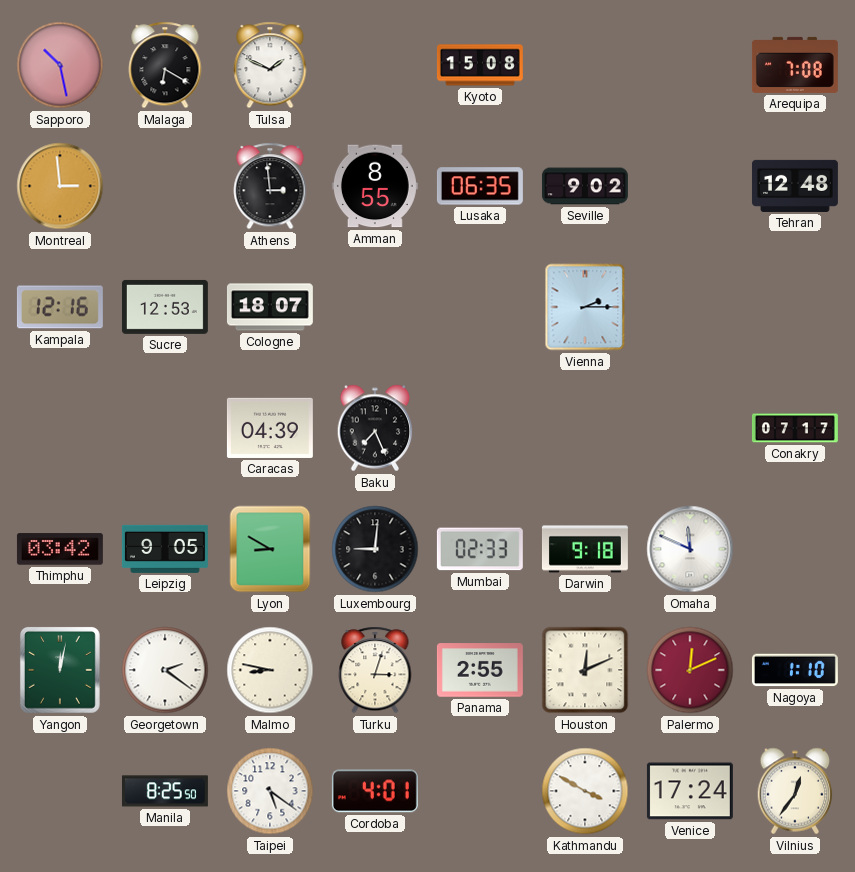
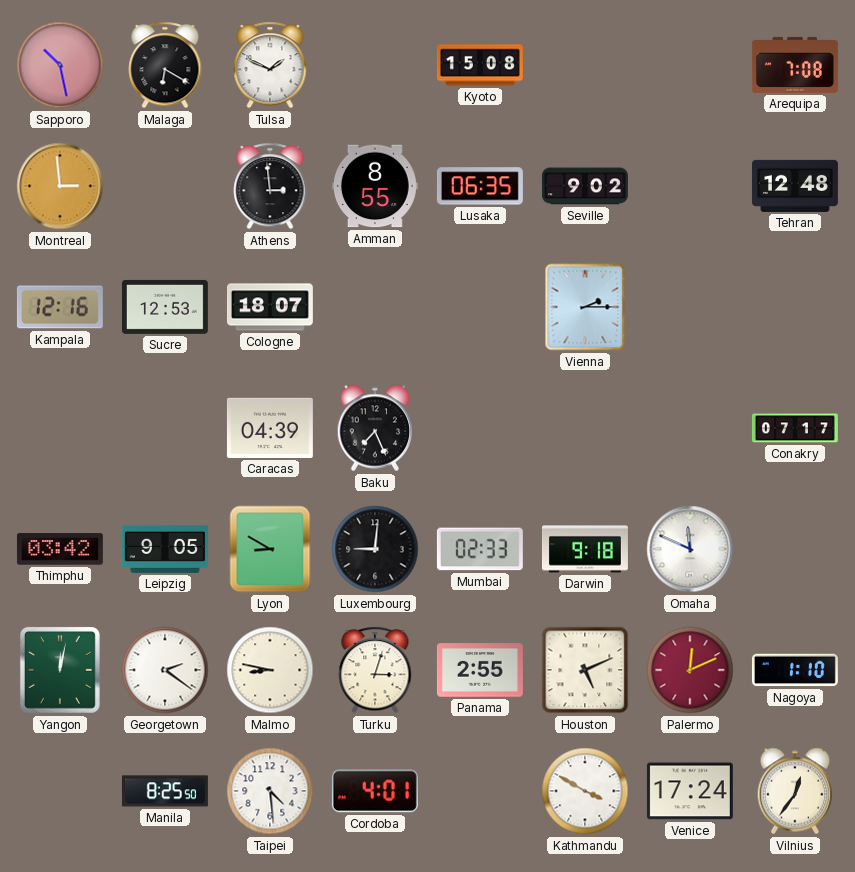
Houston: 12:11 -> 5:11 (585, 670)
Taipei: 5:21 -> 4:29 (270, 791)
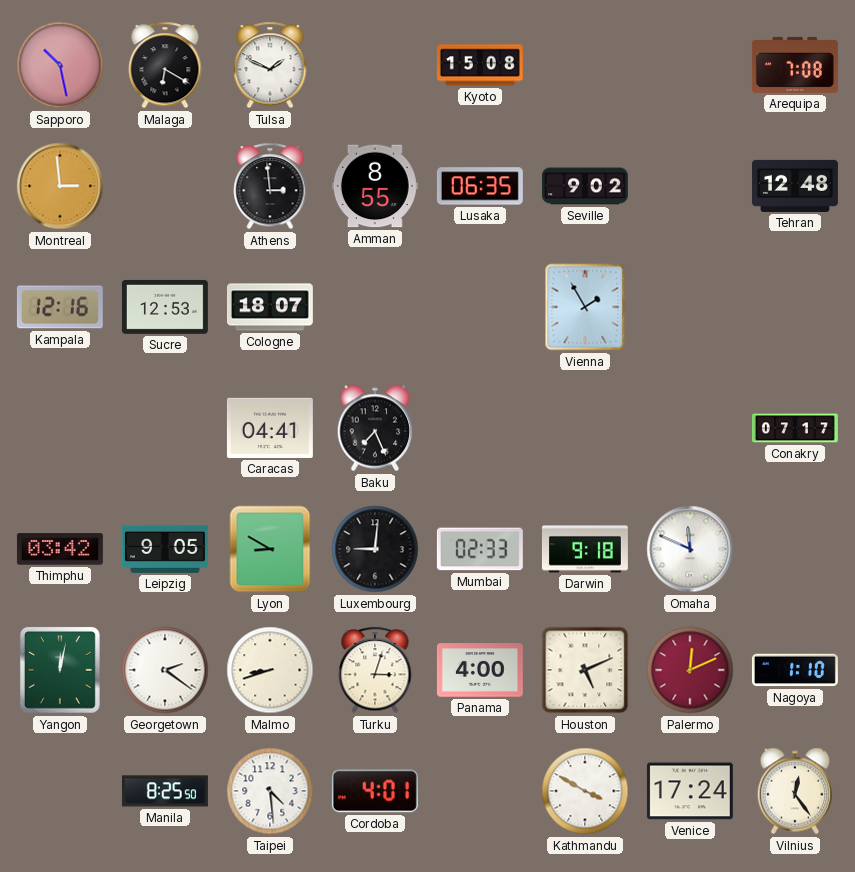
Vienna: 2:15 -> 1:55 (585, 307)
Caracas: 04:39 -> 04:41 (270, 428)
Malmo: 8:47 -> 8:42 (270, 670)
Panama: 2:55 -> 4:00 (480, 670)
Vilnius: 12:36 -> 12:24 (795, 791)
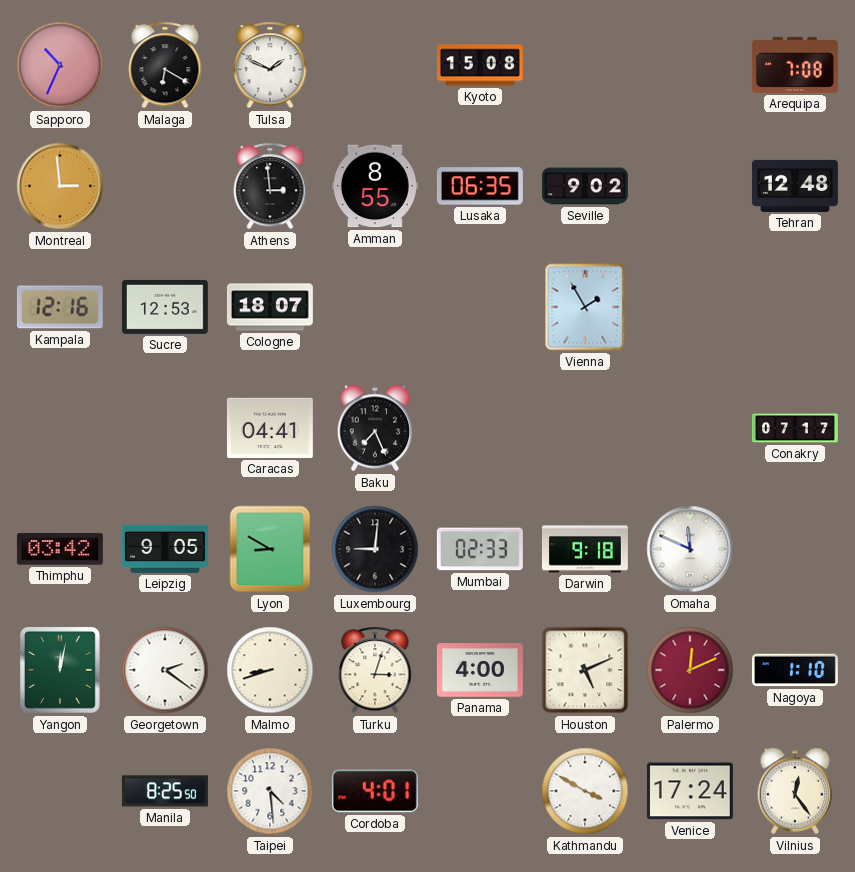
Sapporo: 10:28 -> 10:34 (60, 65)
